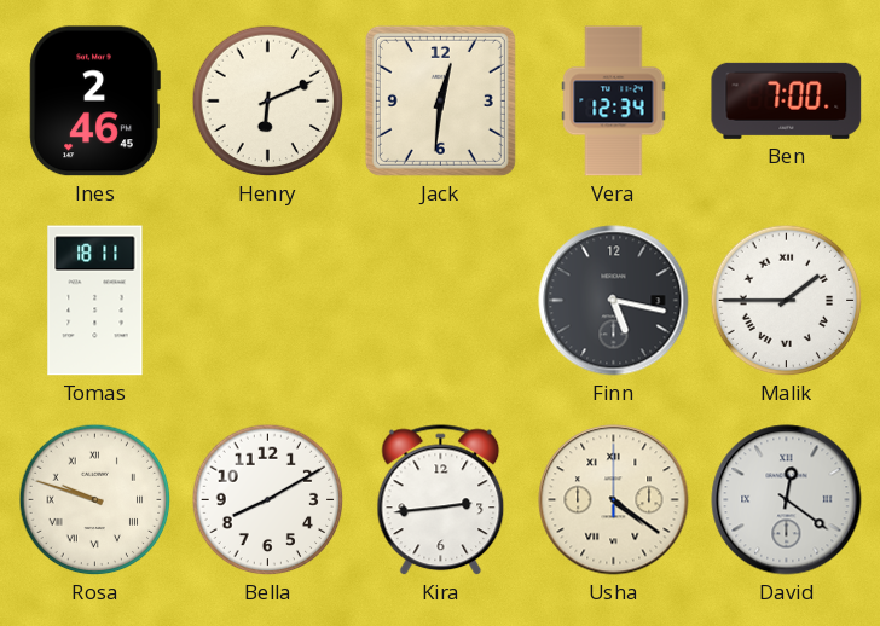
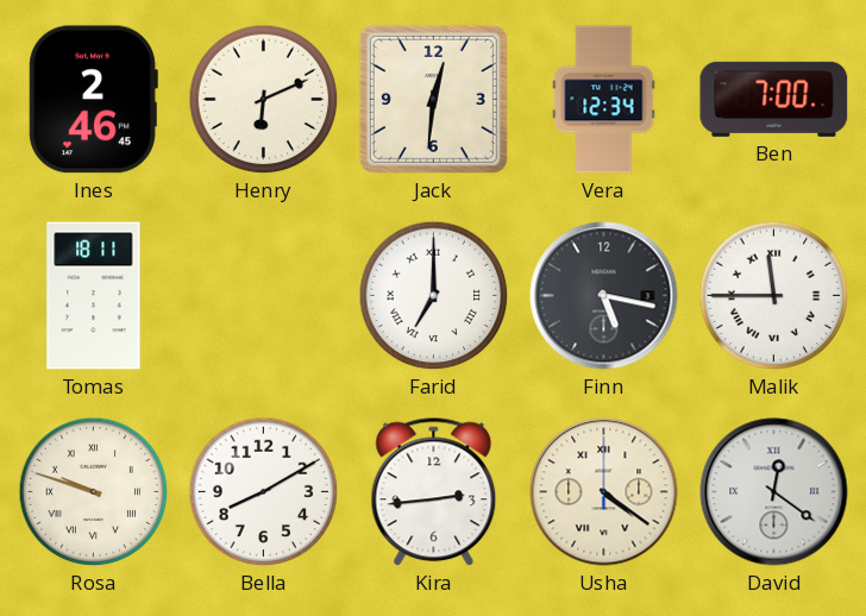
Farid: none -> 7:00 (434, 296)
Malik: 1:45 -> 11:45 (774, 296)
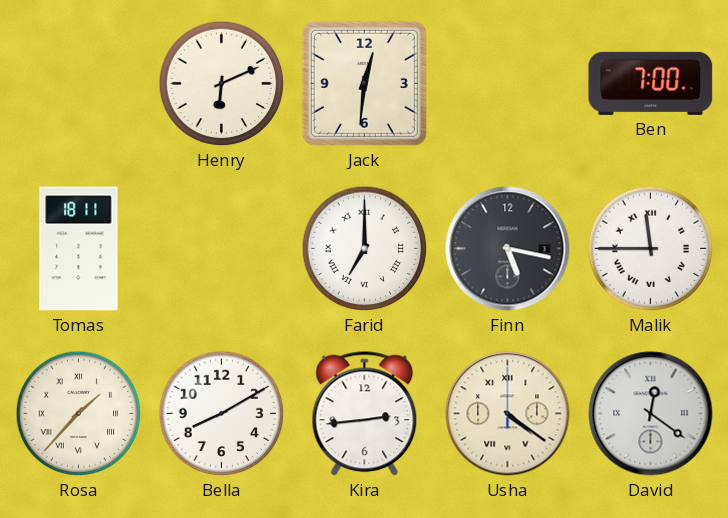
Ines: 2:46 -> none (93, 100)
Vera: 12:34 -> none (604, 100)
Rosa: 9:48 -> 1:37 (79, 414)
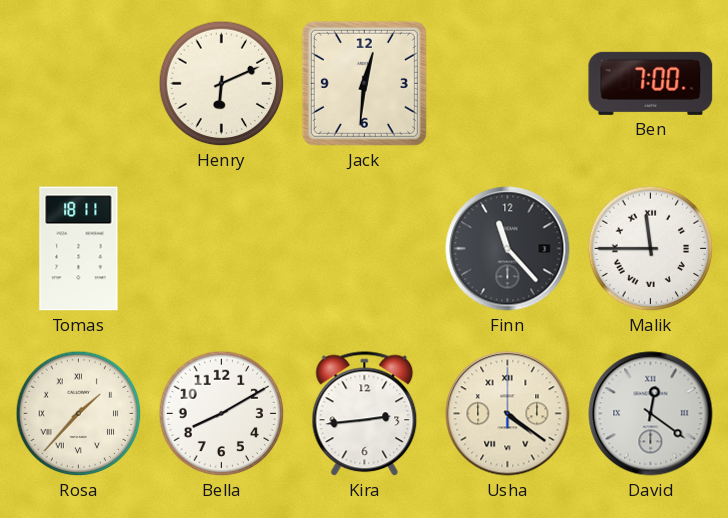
Farid: 7:00 -> none (365, 249)
Finn: 5:17 -> 11:23 (508, 249)
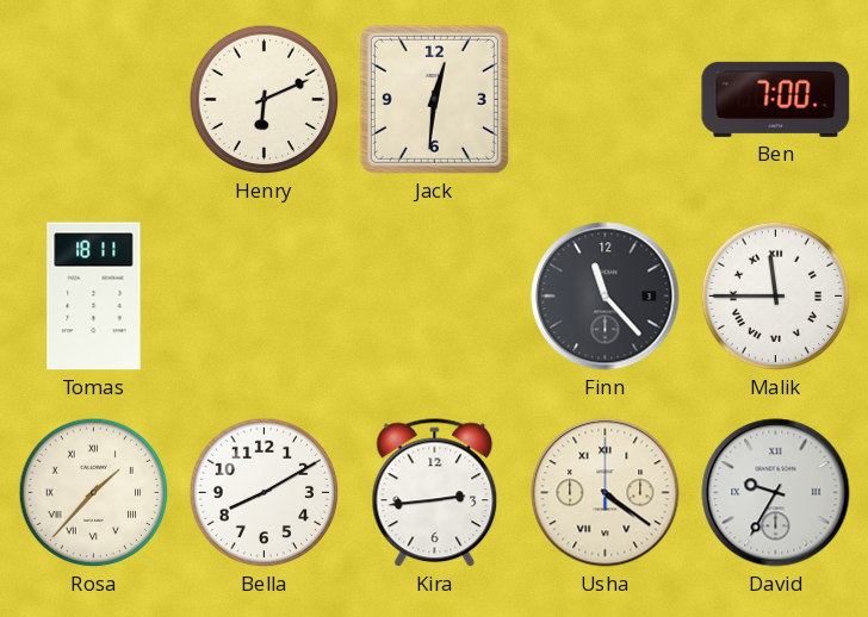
David: 12:21 -> 9:35 (776, 493)
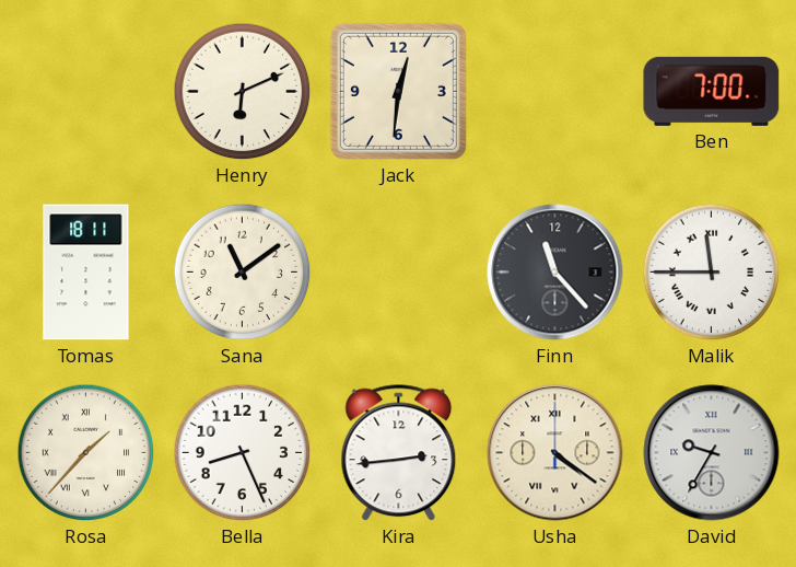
Sana: none -> 11:09 (243, 273)
Bella: 8:10 -> 8:26 (243, 453)
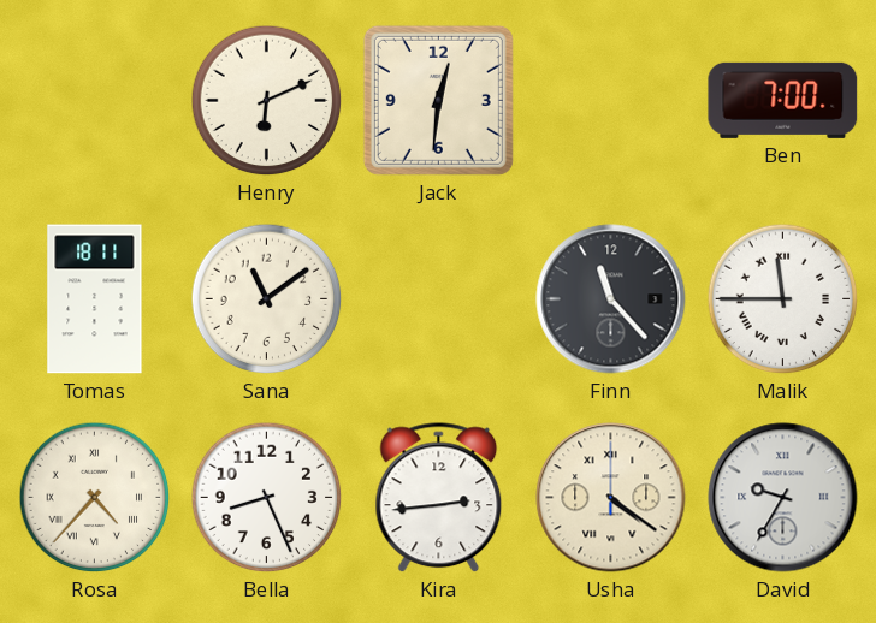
Rosa: 1:37 -> 4:37 (95, 498)
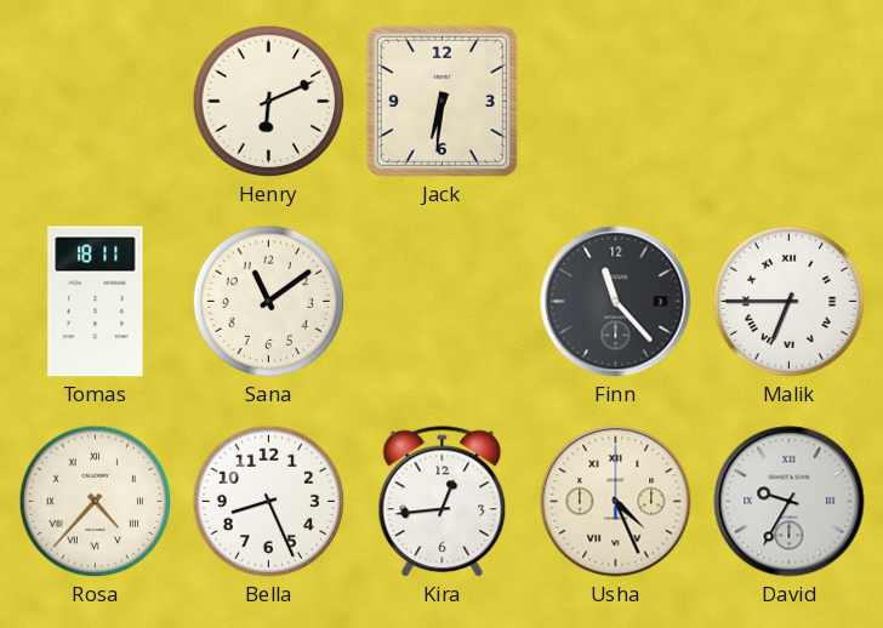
Jack: 12:31 -> 6:31 (441, 101)
Ben: 7:00 -> none (783, 100)
Malik: 11:45 -> 6:45 (790, 302)
Kira: 2:44 -> 12:44 (443, 502)
Usha: 4:21 -> 4:26 (616, 502)
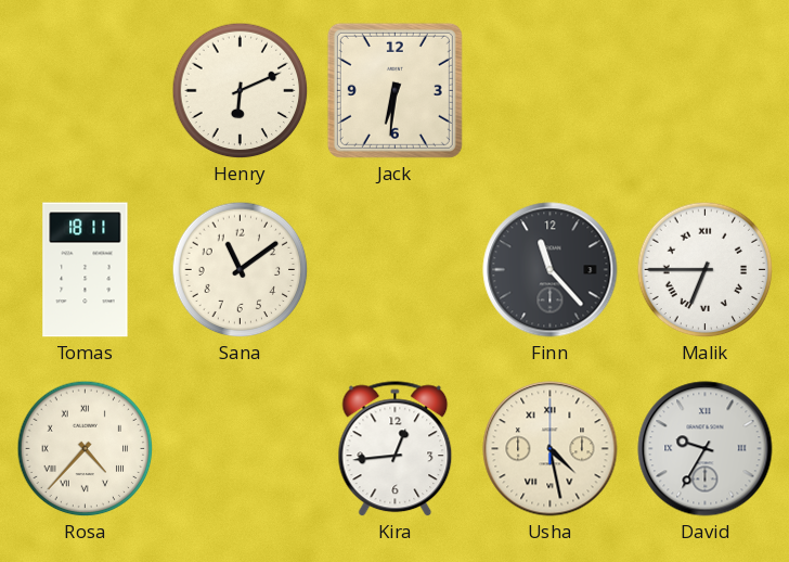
Bella: 8:26 -> none (269, 502)
Usha: 4:26 -> 4:28 (551, 449)
